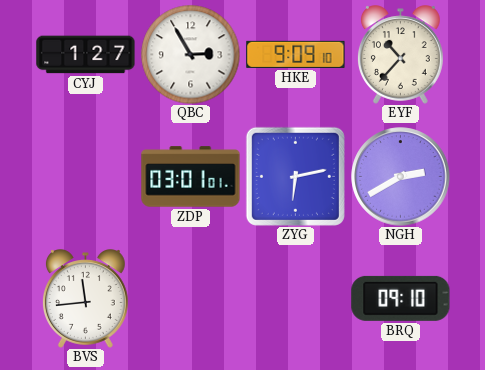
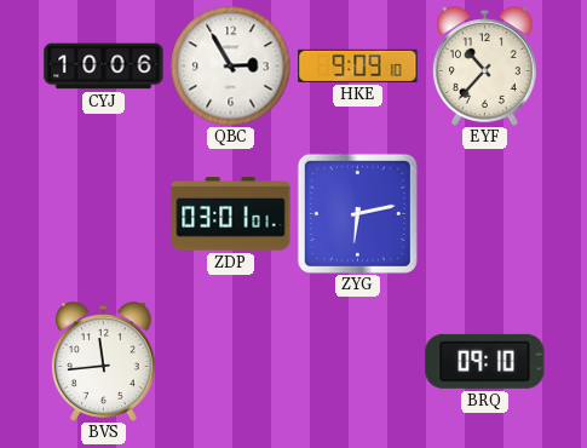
CYJ: 1:27 -> 10:06 (104, 67)
NGH: 2:40 -> none (401, 177)
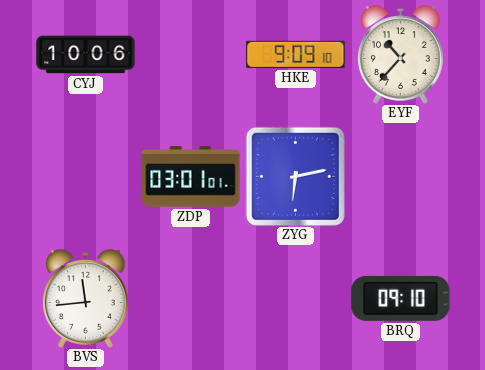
QBC: 2:55 -> none (231, 67)
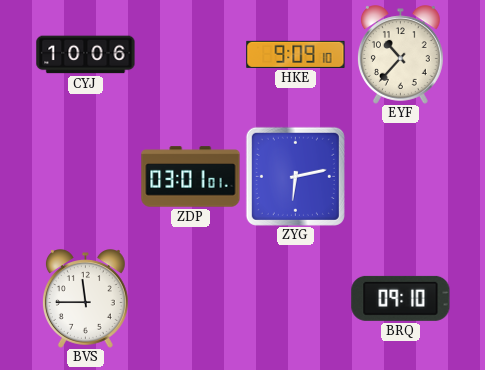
BVS: 11:44 -> 11:45 (85, 299)
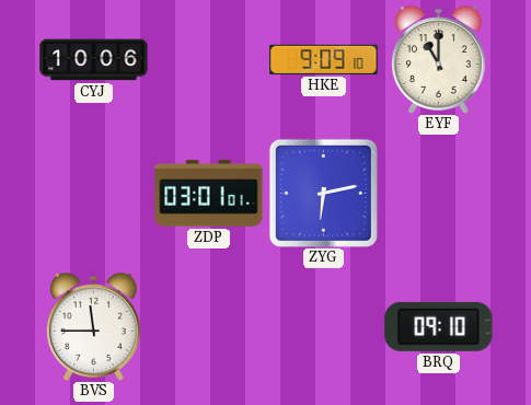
EYF: 10:37 -> 11:00 (438, 60)
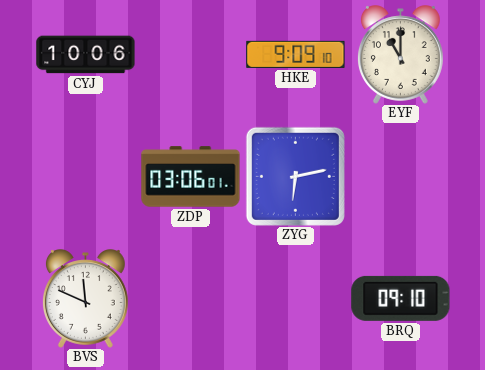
ZDP: 03:01 -> 03:06 (191, 177)
BVS: 11:45 -> 11:49 (85, 299)
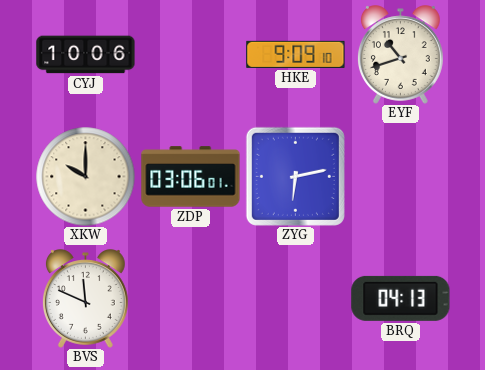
EYF: 11:00 -> 10:42 (400, 55)
XKW: none -> 10:00 (86, 177)
BRQ: 09:10 -> 04:13 (401, 298)
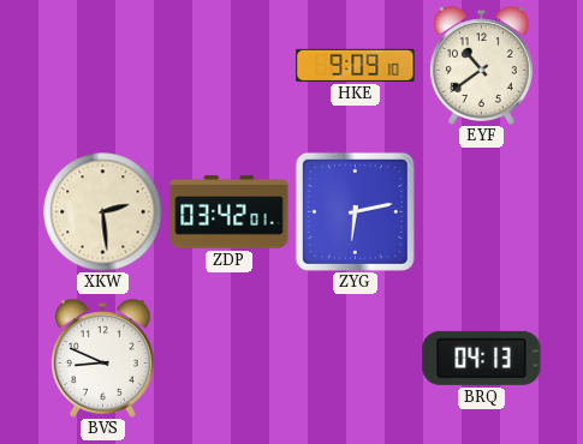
CYJ: 10:06 -> none (86, 55)
EYF: 10:42 -> 10:39 (481, 66)
XKW: 10:00 -> 2:29 (103, 212)
ZDP: 03:06 -> 03:42 (230, 212)
BVS: 11:49 -> 8:49 (102, 359)
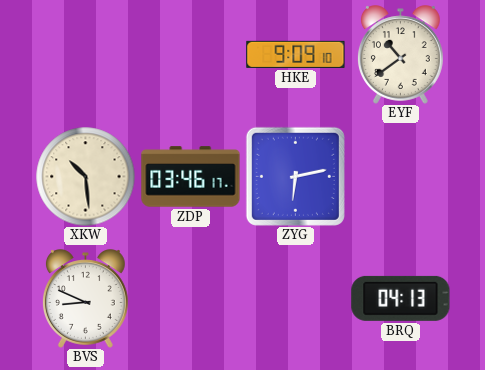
XKW: 2:29 -> 10:29 (86, 177)
ZDP: 03:42 -> 03:46 (191, 177)
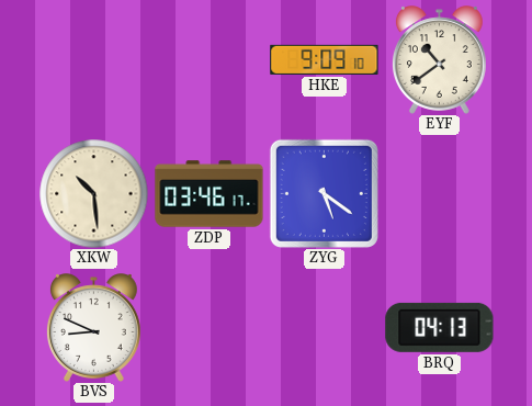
ZYG: 6:13 -> 5:21 (324, 193)
